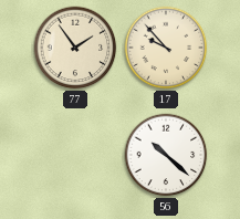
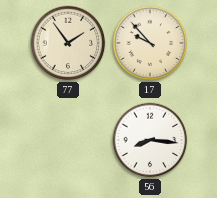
56: 10:22 -> 8:16 (150, 140)
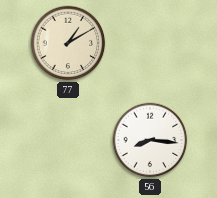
77: 1:54 -> 1:10 (68, 43)
17: 9:53 -> none (150, 43)
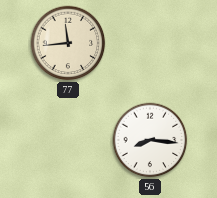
77: 1:10 -> 11:44 (68, 43)
